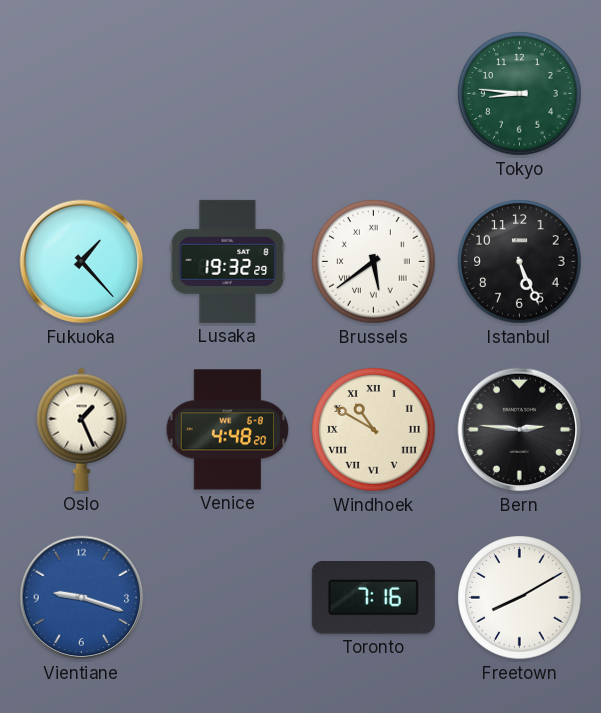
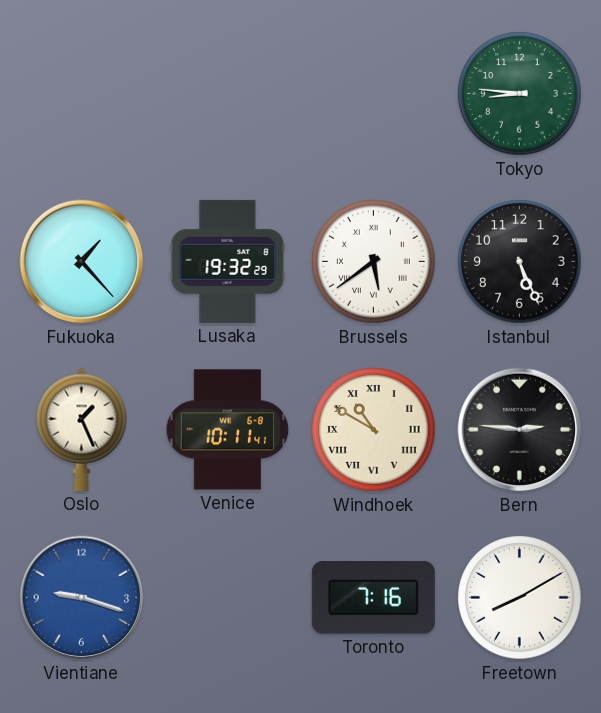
Venice: 4:48 -> 10:11 (228, 430)
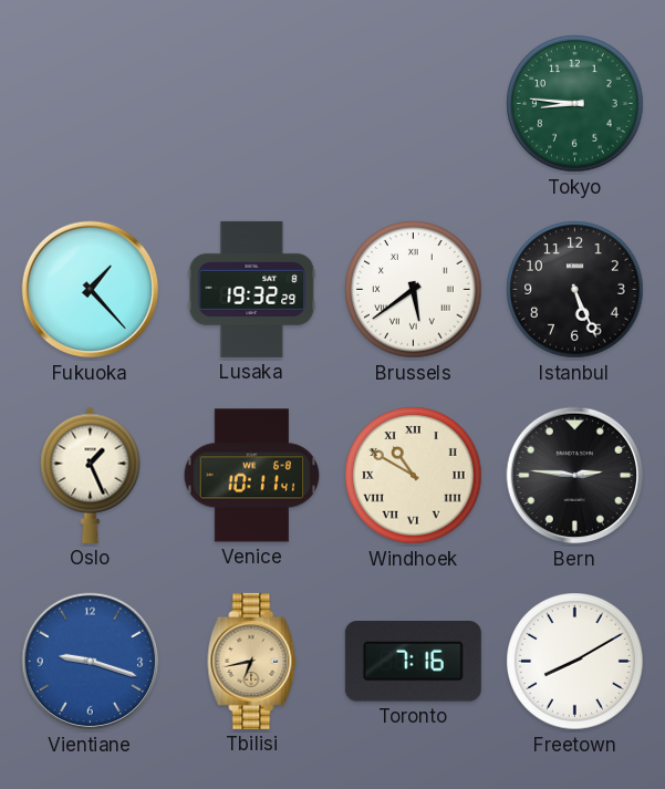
Tbilisi: none -> 6:43 (252, 661)
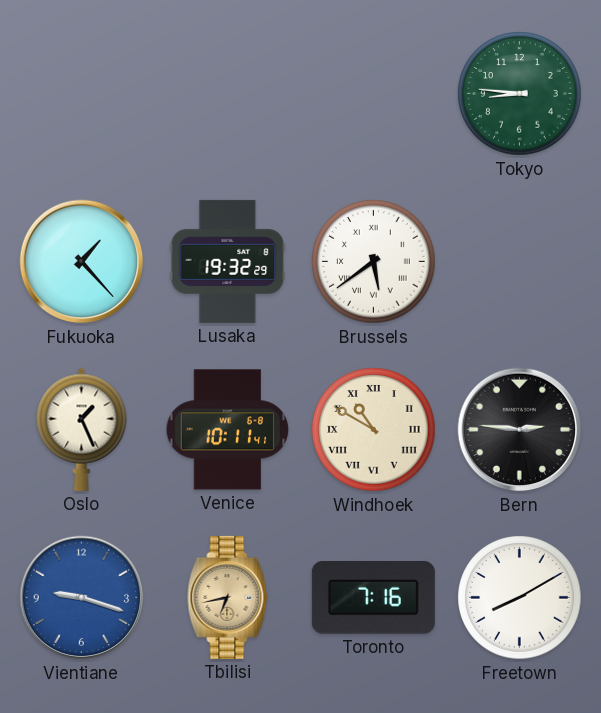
Istanbul: 5:26 -> none (575, 290)
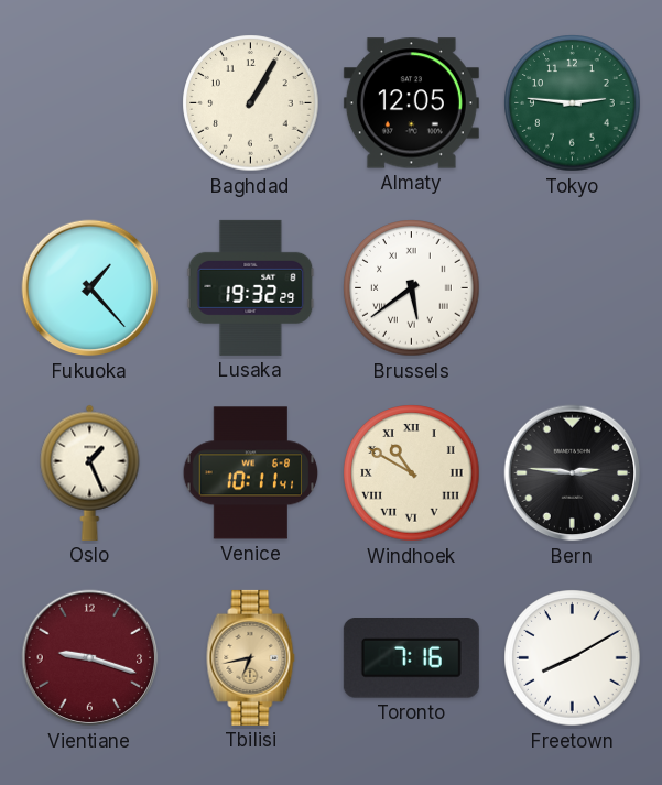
Baghdad: none -> 1:05 (251, 103)
Almaty: none -> 12:05 (411, 103)
Tokyo: 8:46 -> 2:46 (573, 103)
Vientiane dial: blue -> burgundy (90, 658)
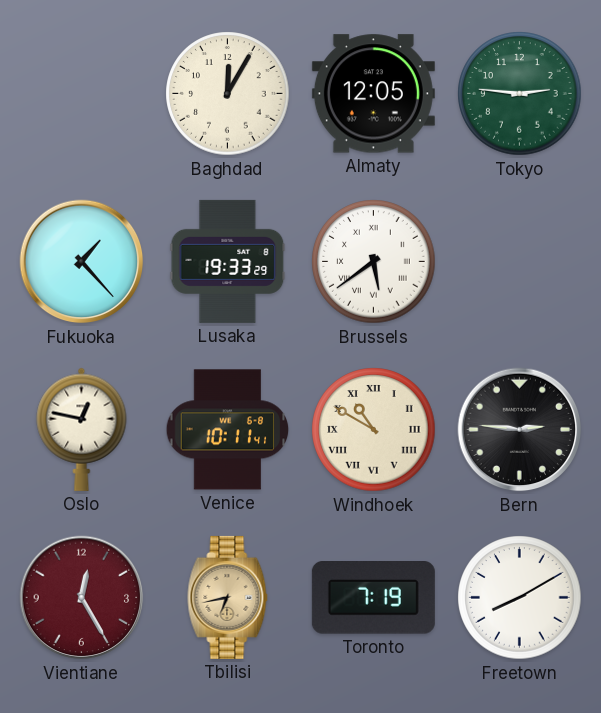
Baghdad: 1:05 -> 12:05 (228, 94)
Lusaka: 19:32 -> 19:33 (228, 261)
Oslo: 1:26 -> 12:47 (82, 429)
Vientiane: 9:18 -> 12:25 (82, 598)
Toronto: 7:16 -> 7:19 (373, 598)
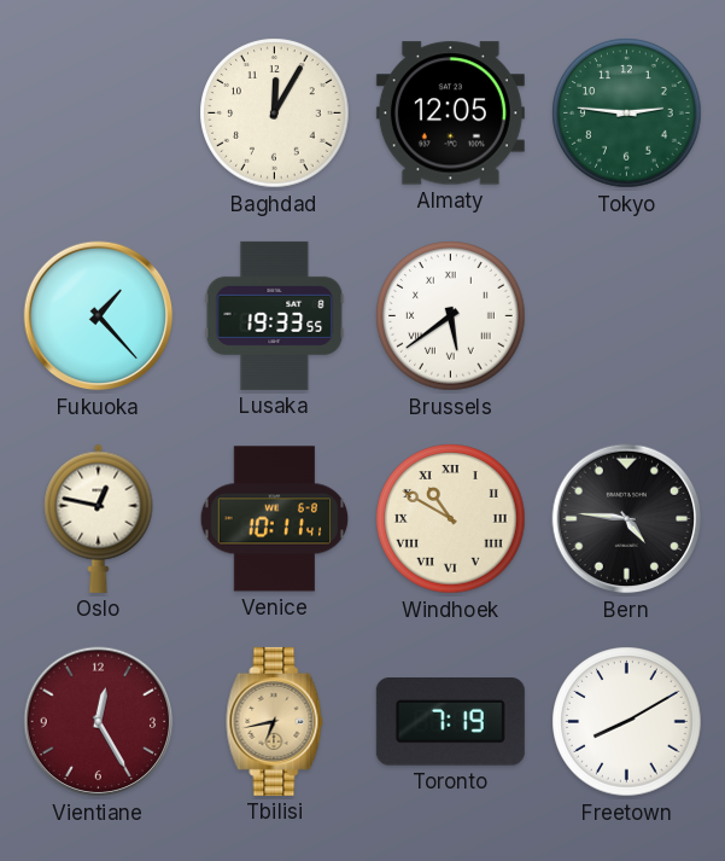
Lusaka: 19:33:29 -> 19:33:55 (275, 315)
Bern: 2:46 -> 4:46 (627, 519)
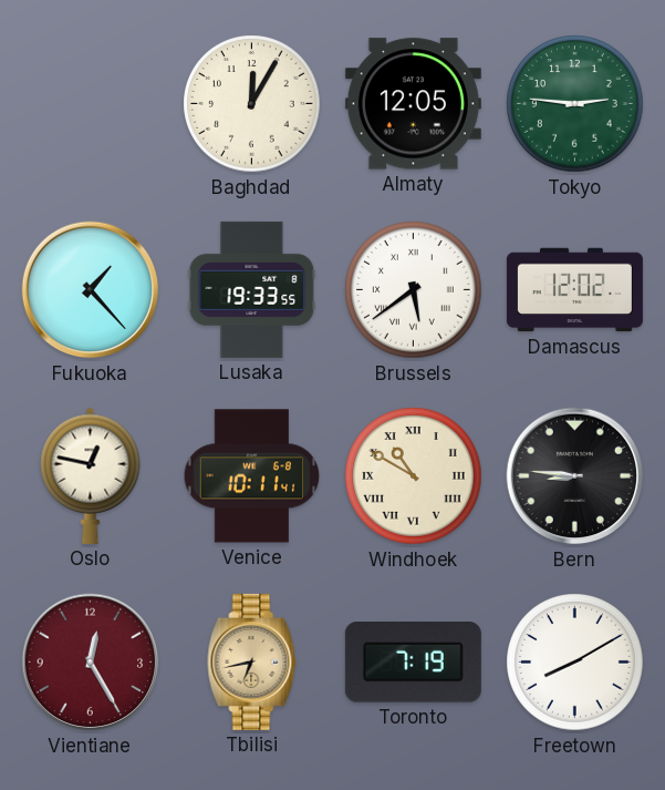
Damascus: none -> 12:02 (574, 290)
Bern: 4:46 -> 8:46 (575, 476)
